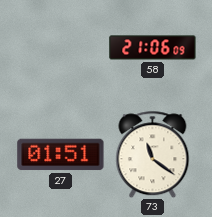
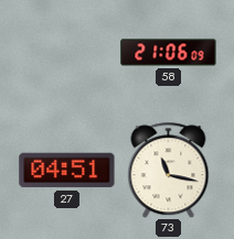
27: 01:51 -> 04:51 (67, 171)
73: 11:21 -> 11:17 (169, 170)
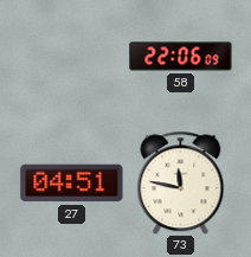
58: 21:06 -> 22:06 (181, 57)
73: 11:17 -> 11:47 (181, 182)
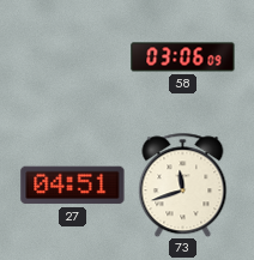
58: 22:06 -> 03:06 (183, 58)
73: 11:47 -> 11:42 (183, 185)
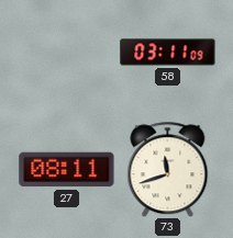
58: 03:06 -> 03:11 (168, 53)
27: 04:51 -> 08:11 (67, 170)
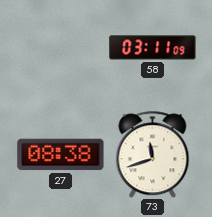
27: 08:11 -> 08:38 (61, 155)
